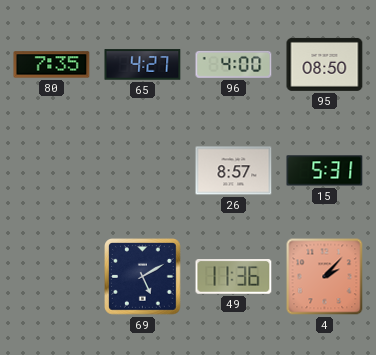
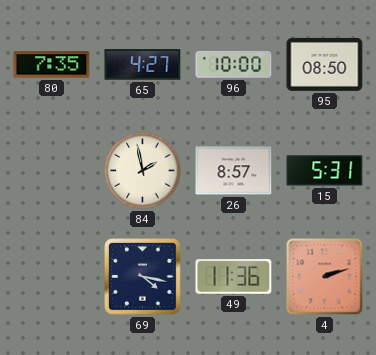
96: 4:00 -> 10:00 (234, 64)
84: none -> 1:58 (143, 171)
69: 5:10 -> 4:17 (143, 277)
4: 2:07 -> 2:12 (325, 277)
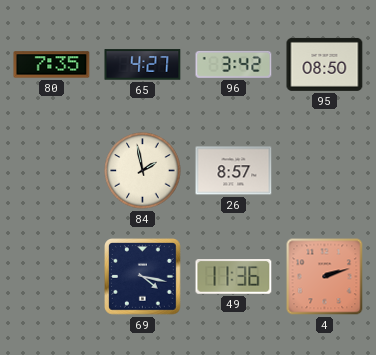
96: 10:00 -> 3:42 (234, 64)
15: 5:31 -> none (325, 171)
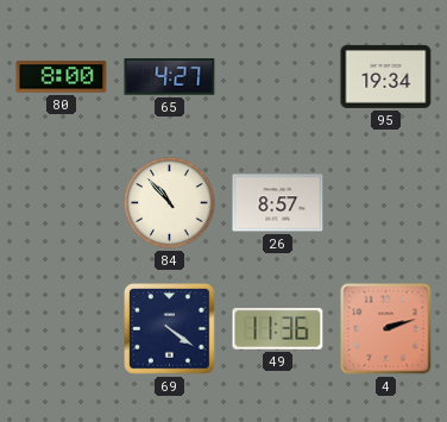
80: 7:35 -> 8:00 (62, 77)
96: 3:42 -> none (234, 64)
95: 08:50 -> 19:34 (386, 76)
84: 1:58 -> 10:53 (170, 203)
69: 4:17 -> 4:21 (170, 329)
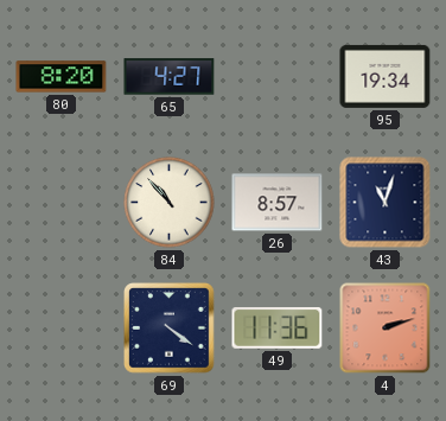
80: 8:00 -> 8:20 (62, 77)
43: none -> 11:03 (386, 203)
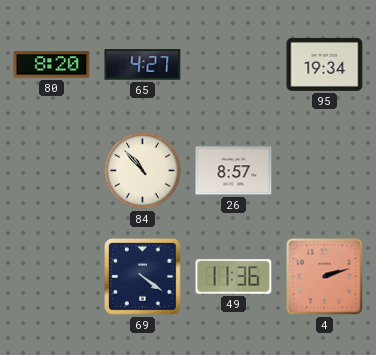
43: 11:03 -> none (386, 203)
